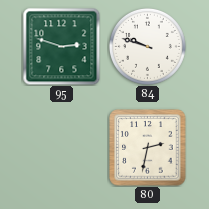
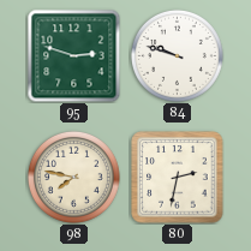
98: none -> 7:47 (73, 177)
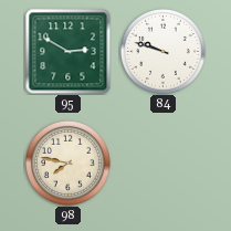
95: 2:48 -> 2:50 (67, 51)
80: 2:32 -> none (178, 178)
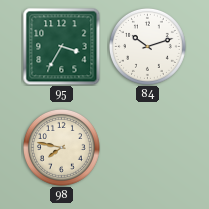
95: 2:50 -> 3:35 (61, 46)
84: 9:48 -> 10:12 (147, 46)
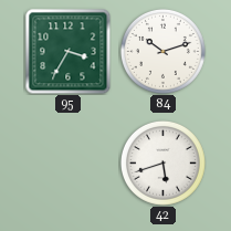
98: 7:47 -> none (61, 147)
42: none -> 5:42 (162, 162)
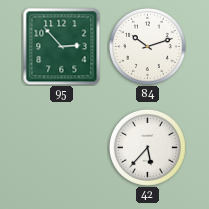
95: 3:35 -> 2:53 (61, 46)
42: 5:42 -> 5:37 (147, 147)
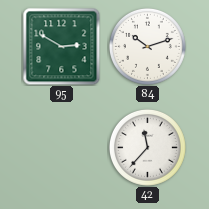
95: 2:53 -> 2:50 (61, 46)
42: 5:37 -> 11:37 (147, 147)
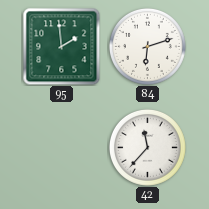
95: 2:50 -> 1:59 (61, 46)
84: 10:12 -> 6:12 (147, 46)
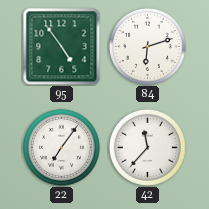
95: 1:59 -> 4:54 (61, 46)
22: none -> 7:06 (61, 147)
